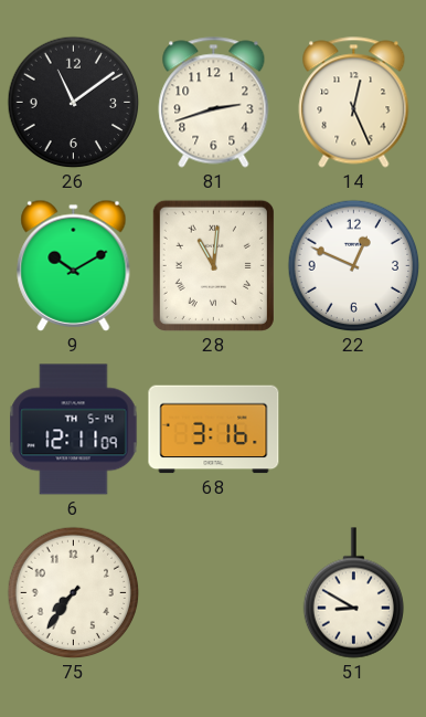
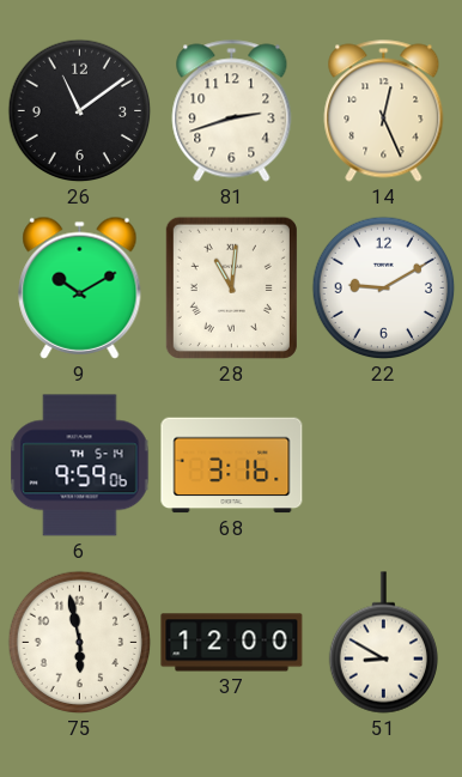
22: 12:49 -> 9:10 (384, 289)
6: 12:11 -> 9:59 (80, 466)
75: 7:36 -> 5:58 (80, 643)
37: none -> 12:00 (232, 643)
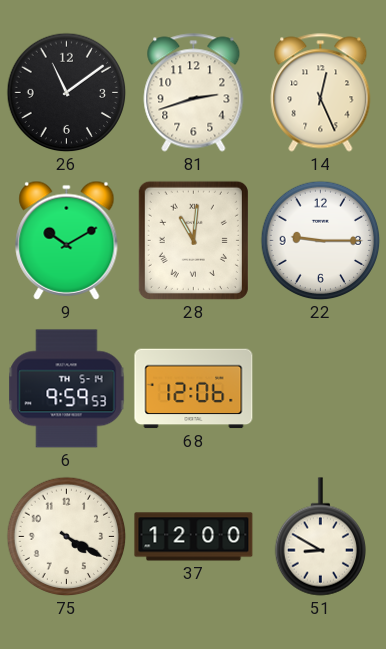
22: 9:10 -> 9:15 (321, 241)
6: 9:59:06 -> 9:59:53 (67, 389)
68: 3:16 -> 12:06 (194, 389)
75: 5:58 -> 4:20 (67, 537)
